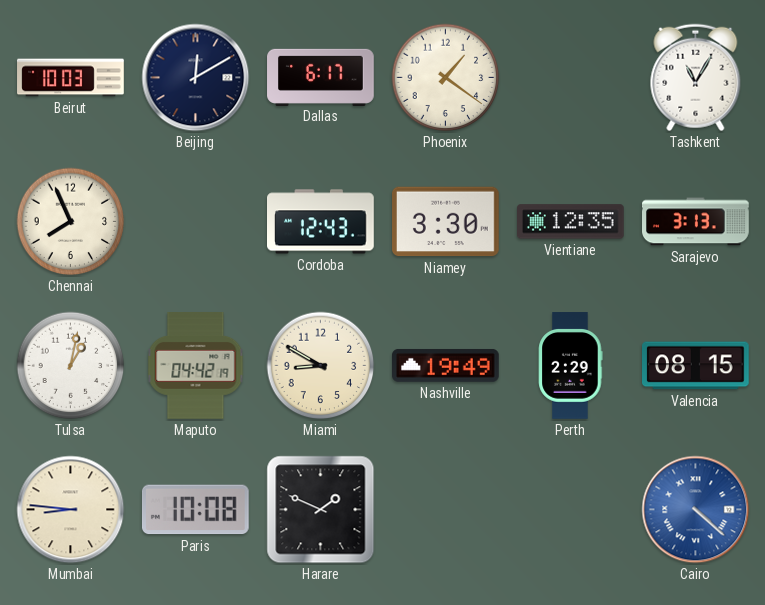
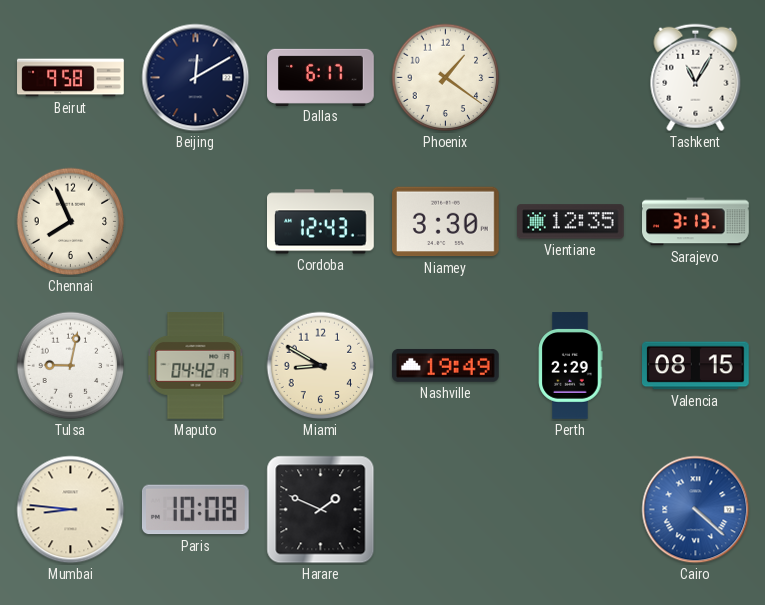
Beirut: 10:03 -> 9:58 (71, 78)
Tulsa: 1:02 -> 9:02 (71, 366)
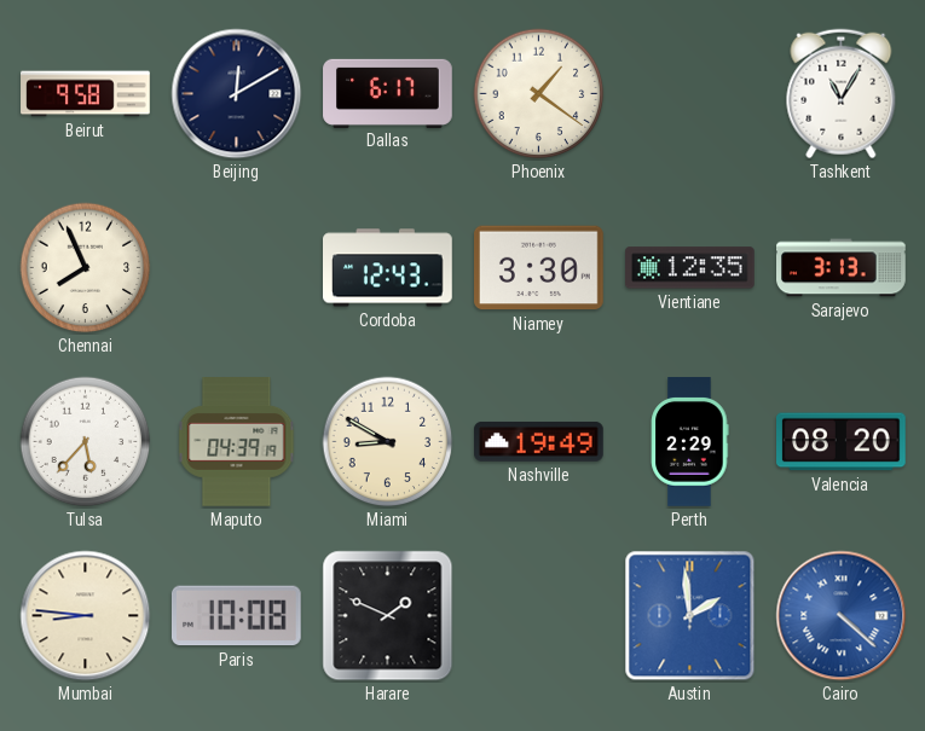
Tulsa: 9:02 -> 5:37 (86, 442)
Maputo: 04:42 -> 04:39 (237, 442)
Valencia: 08:15 -> 08:20 (842, 442)
Austin: none -> 1:59 (690, 616)
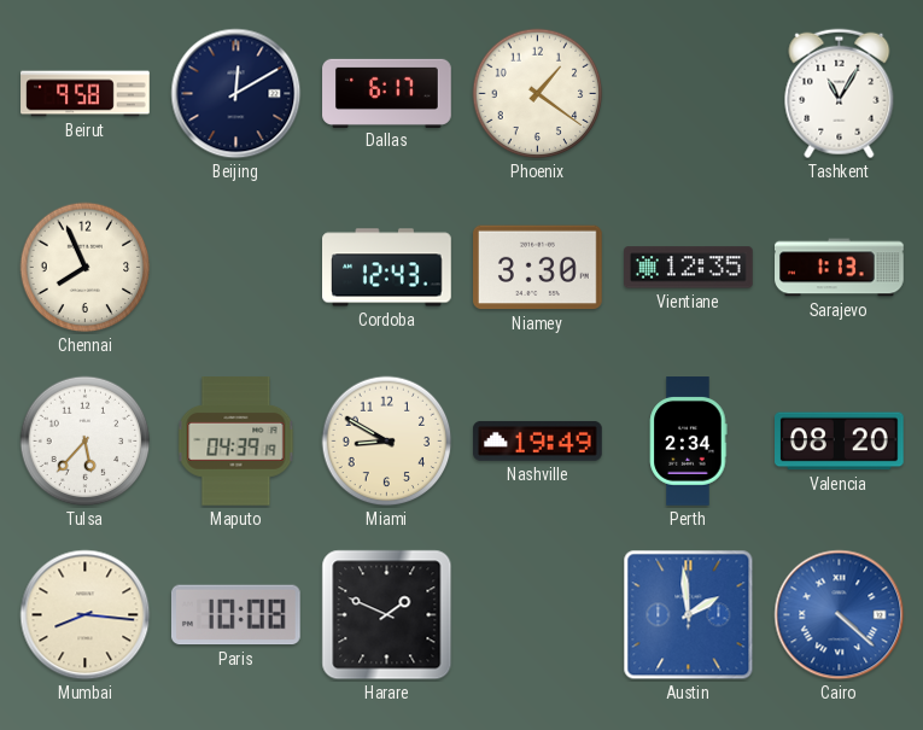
Sarajevo: 3:13 -> 1:13 (840, 268)
Perth: 2:29 -> 2:34 (689, 442)
Mumbai: 8:46 -> 8:16 (86, 615)
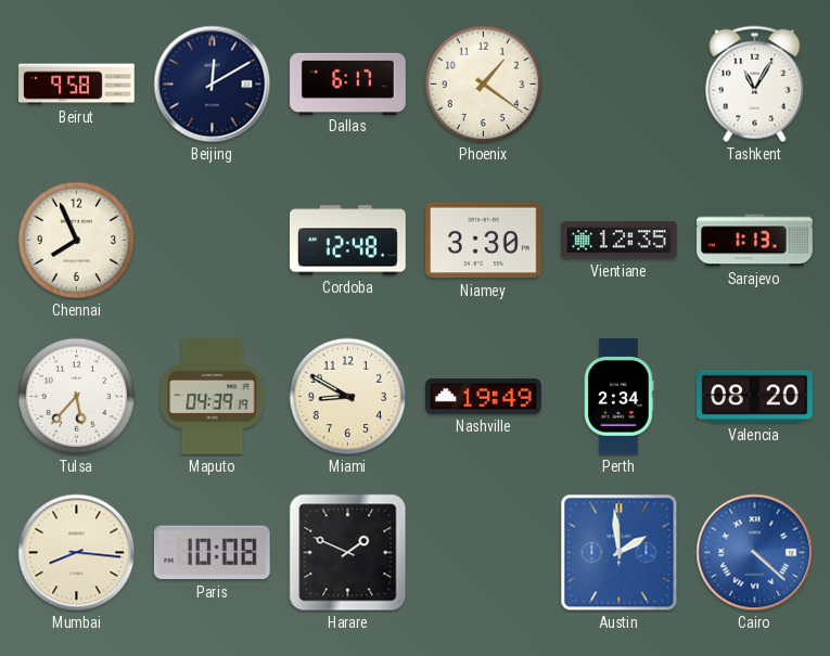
Cordoba: 12:43 -> 12:48 (348, 241)
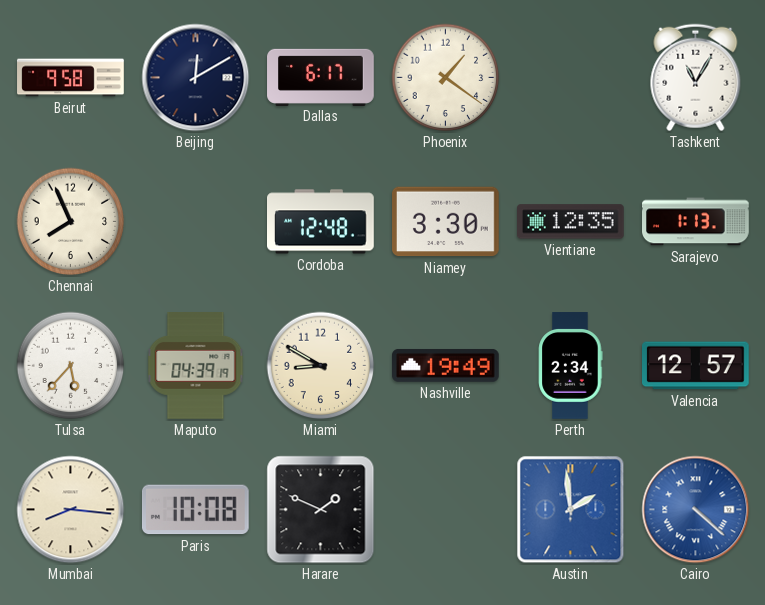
Valencia: 08:20 -> 12:57 (696, 366)
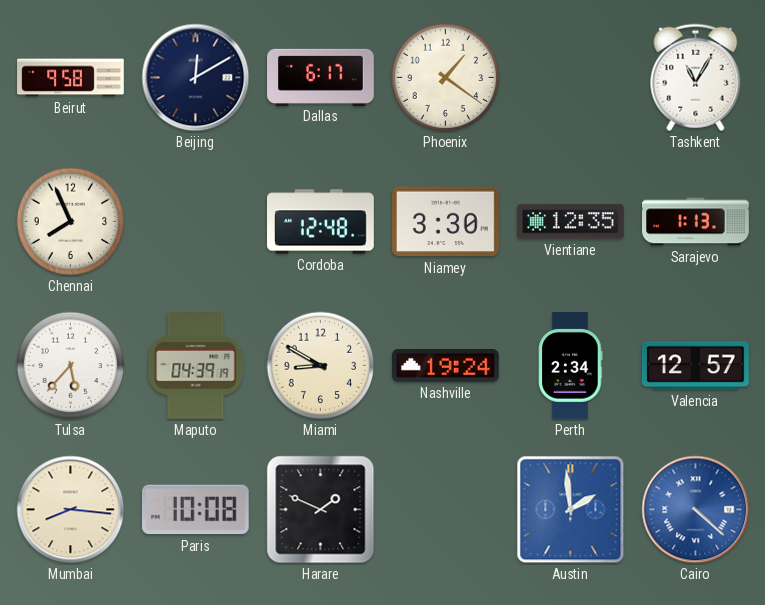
Nashville: 19:49 -> 19:24 (446, 365)
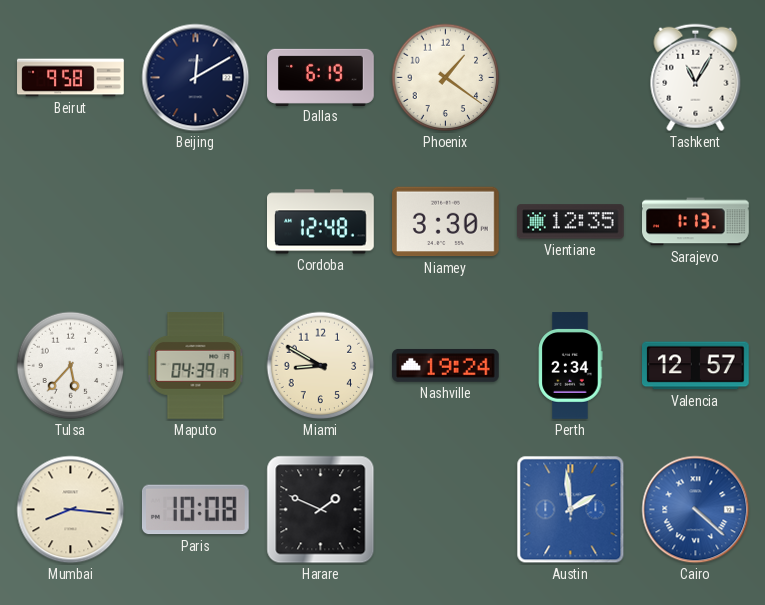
Dallas: 6:17 -> 6:19 (321, 77)
Chennai: 7:56 -> none (71, 222)
